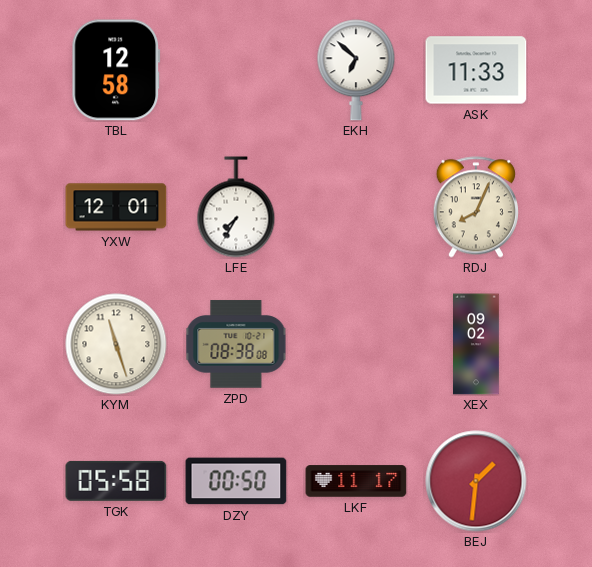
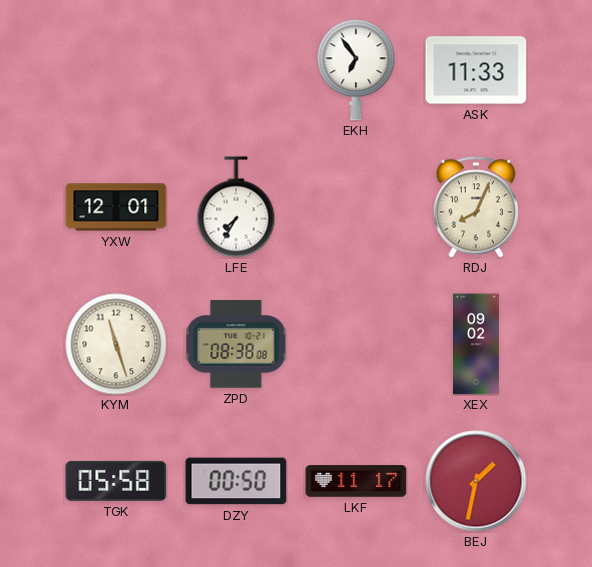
TBL: 12:58 -> none (116, 70)
EKH: 6:52 -> 6:54 (356, 70)
BEJ: 1:31 -> 1:32 (476, 481)
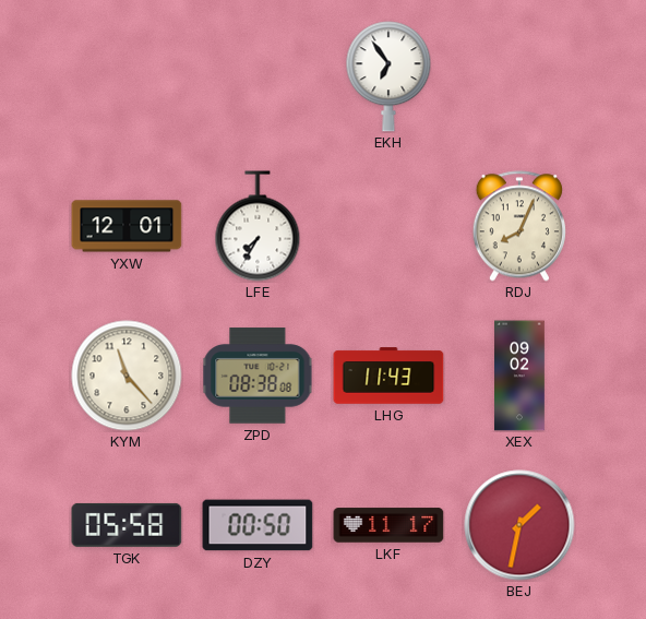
ASK: 11:33 -> none (476, 70)
KYM: 11:27 -> 11:23 (127, 376)
LHG: none -> 11:43 (388, 376)
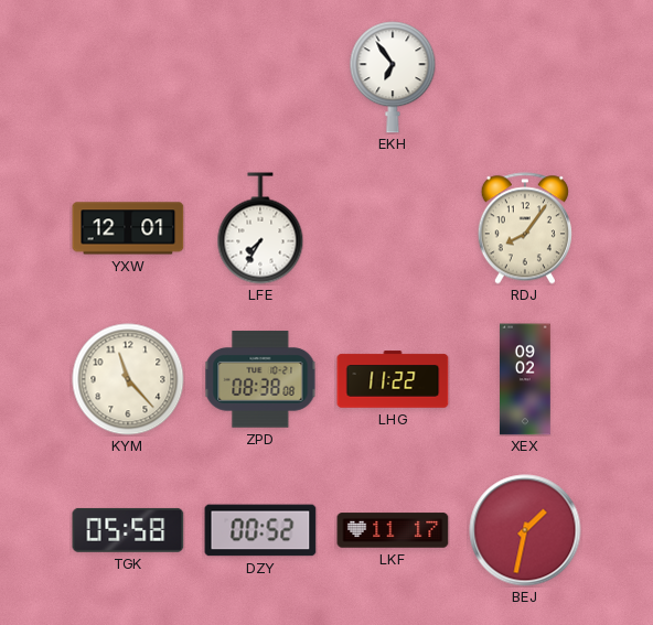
RDJ: 8:04 -> 8:06 (525, 228)
LHG: 11:43 -> 11:22 (393, 379)
DZY: 00:50 -> 00:52 (260, 530)
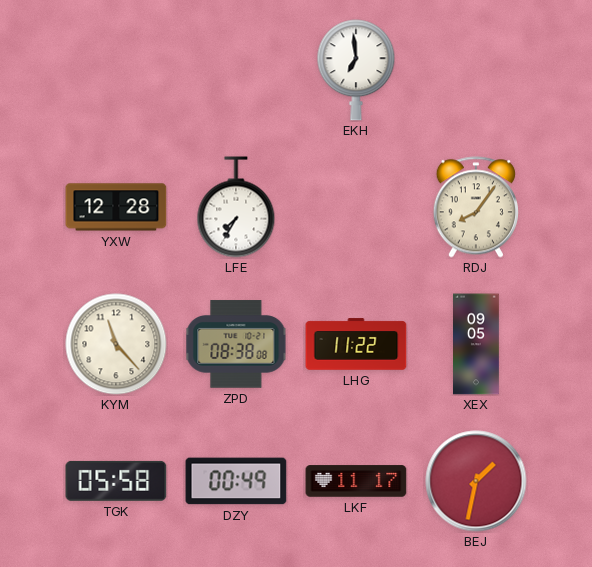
EKH: 6:54 -> 6:59 (356, 70)
YXW: 12:01 -> 12:28 (116, 207)
XEX: 09:02 -> 09:05 (477, 344)
DZY: 00:52 -> 00:49 (236, 481)
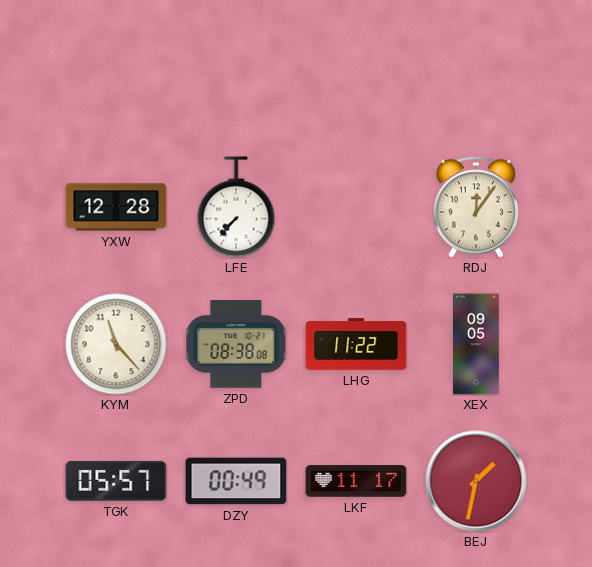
EKH: 6:59 -> none (356, 70)
LFE: 7:35 -> 7:37 (236, 207)
RDJ: 8:06 -> 12:06 (476, 207)
TGK: 05:58 -> 05:57 (116, 481)
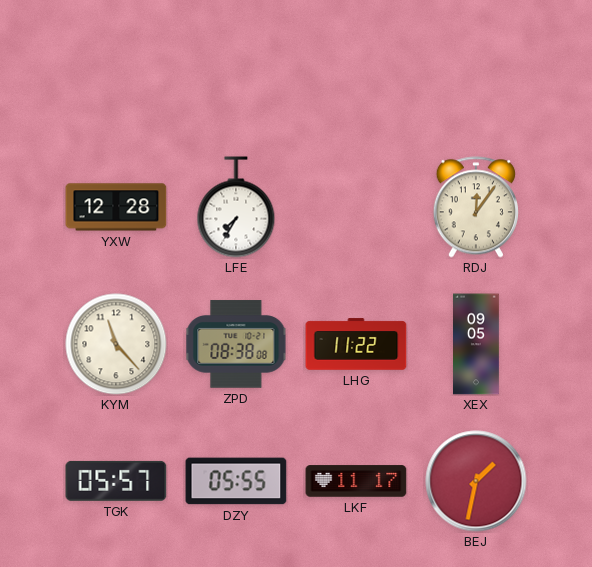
LFE: 7:37 -> 7:35 (236, 207)
DZY: 00:49 -> 05:55 (236, 481)
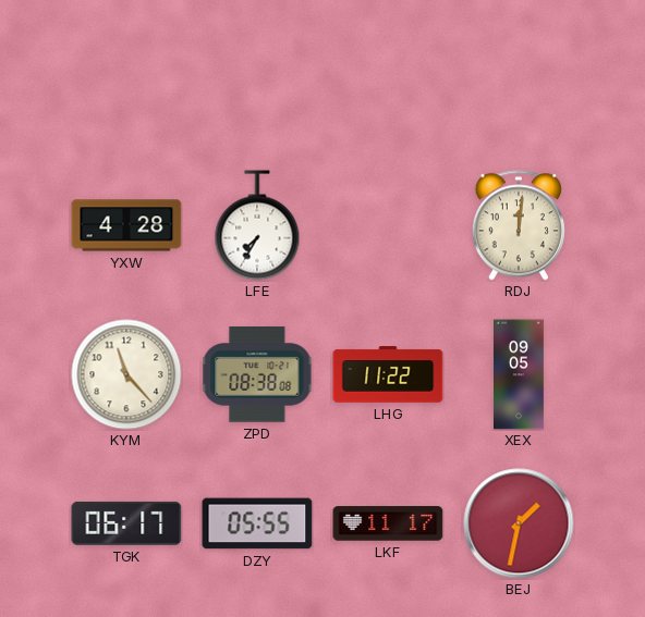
YXW: 12:28 -> 4:28 (126, 225)
RDJ: 12:06 -> 12:01 (519, 225)
TGK: 05:57 -> 06:17 (126, 523)
